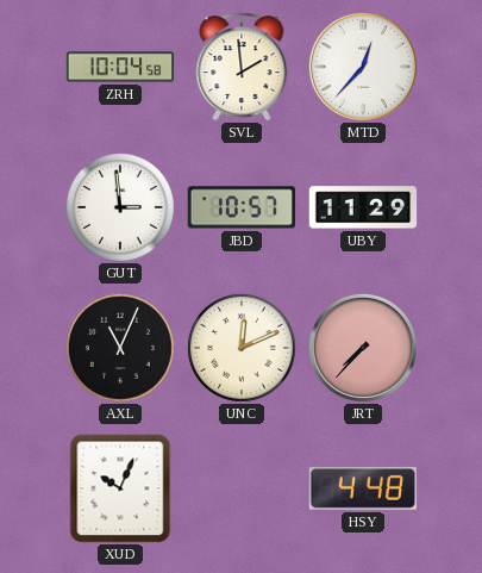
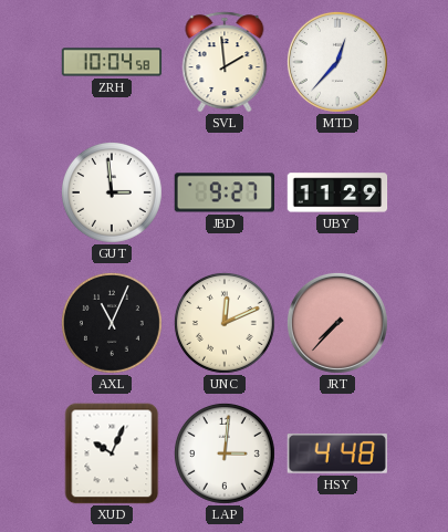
JBD: 10:57 -> 9:27 (225, 192)
LAP: none -> 3:01 (225, 453)
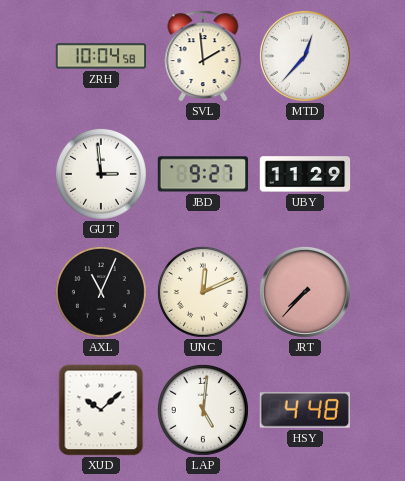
XUD: 10:04 -> 10:08 (101, 410)
LAP: 3:01 -> 5:01 (203, 410)
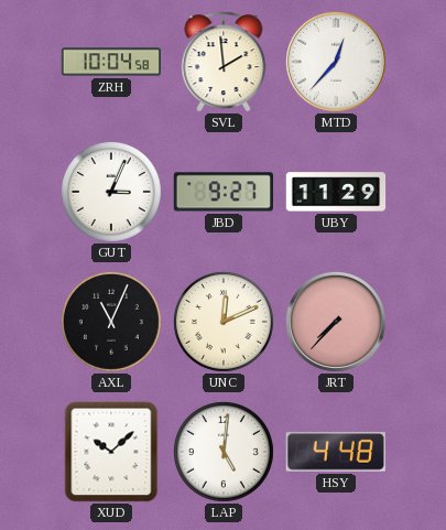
GUT: 2:59 -> 3:04 (111, 192)
